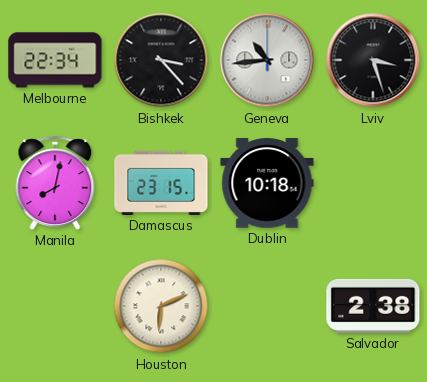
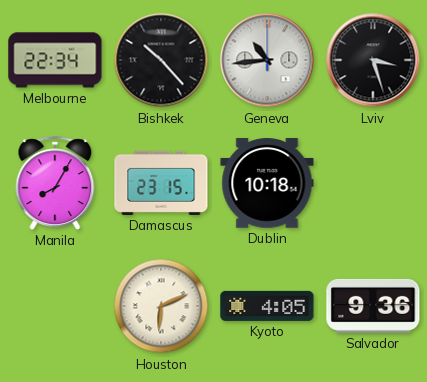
Bishkek: 3:23 -> 10:23 (161, 60)
Manila: 8:02 -> 8:05 (55, 183)
Kyoto: none -> 4:05 (267, 306)
Salvador: 2:38 -> 9:36 (373, 306)
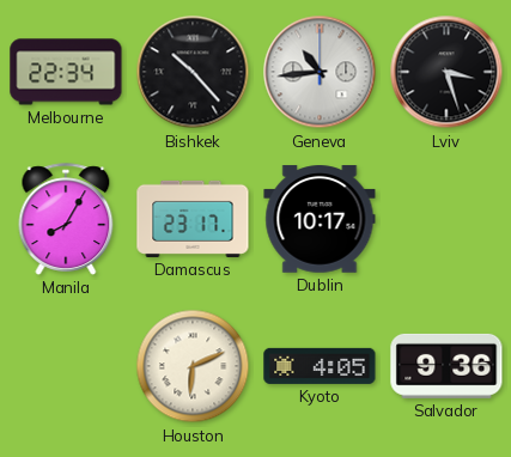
Damascus: 23:15 -> 23:17 (193, 219)
Dublin: 10:18 -> 10:17 (320, 219)
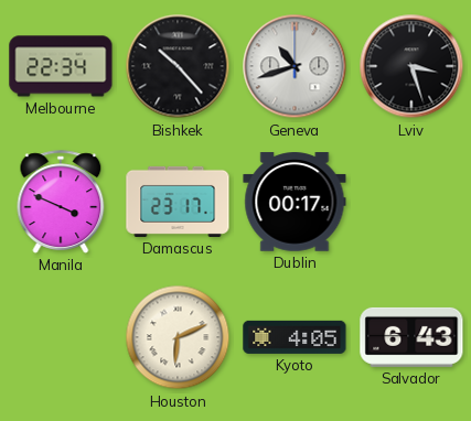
Geneva: 10:44 -> 10:42 (295, 66)
Manila: 8:05 -> 3:49 (61, 202)
Dublin: 10:17 -> 00:17 (295, 202)
Salvador: 9:36 -> 6:43 (411, 337)
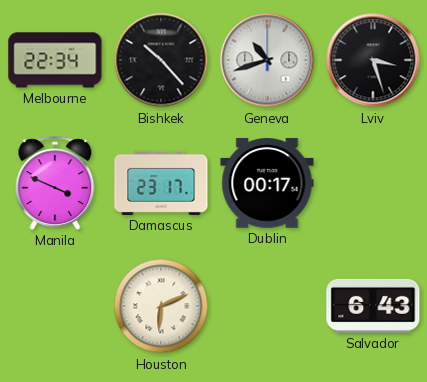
Kyoto: 4:05 -> none (295, 337)
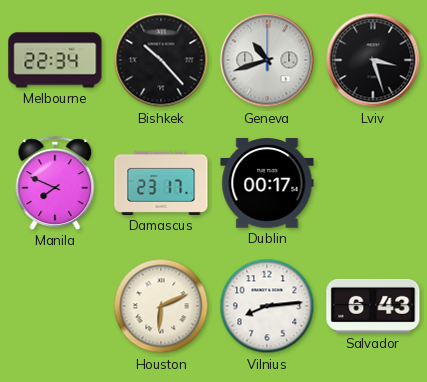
Manila: 3:49 -> 7:49 (55, 183)
Vilnius: none -> 8:14 (267, 306)
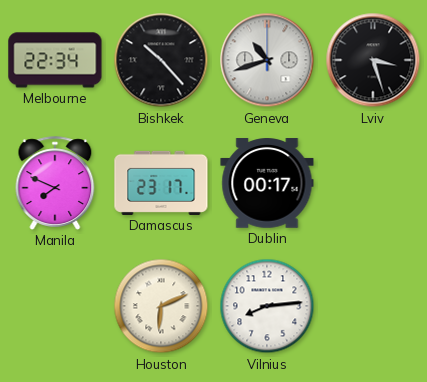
Salvador: 6:43 -> none (373, 306)
